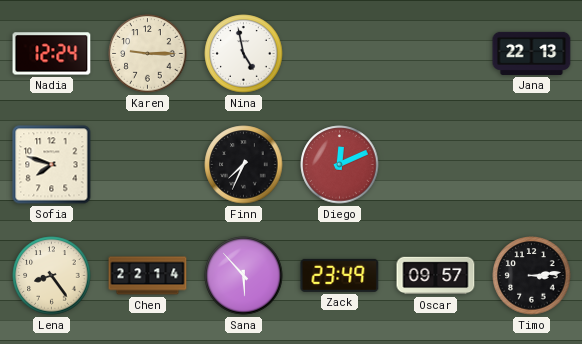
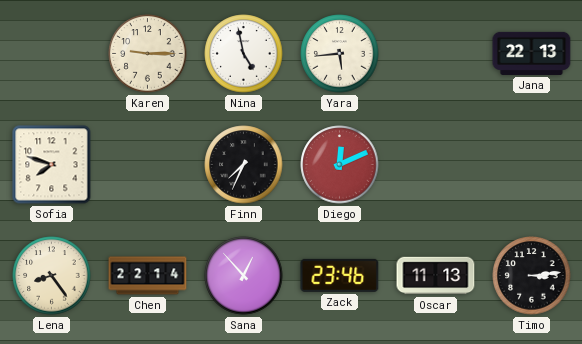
Nadia: 12:24 -> none (52, 54)
Yara: none -> 5:44 (340, 54)
Sana: 5:53 -> 12:53 (244, 276)
Zack: 23:49 -> 23:46 (340, 275)
Oscar: 09:57 -> 11:13 (436, 276)
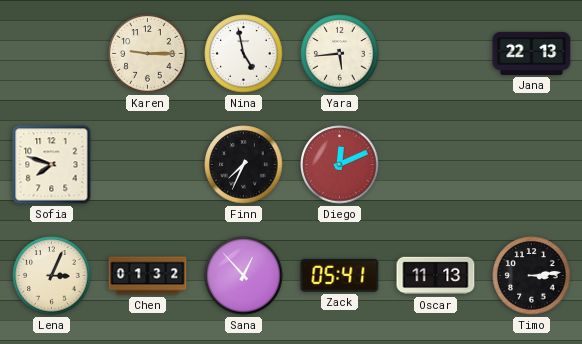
Lena: 8:24 -> 3:04 (52, 276)
Chen: 22:14 -> 01:32 (148, 276)
Zack: 23:46 -> 05:41 (340, 275)
